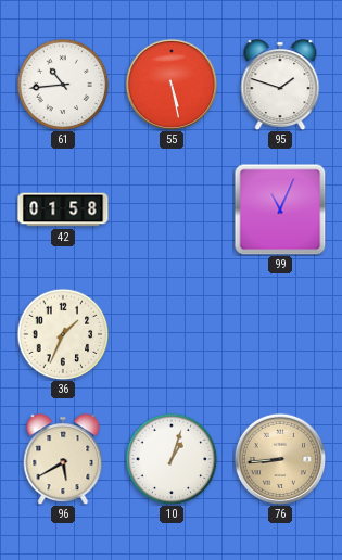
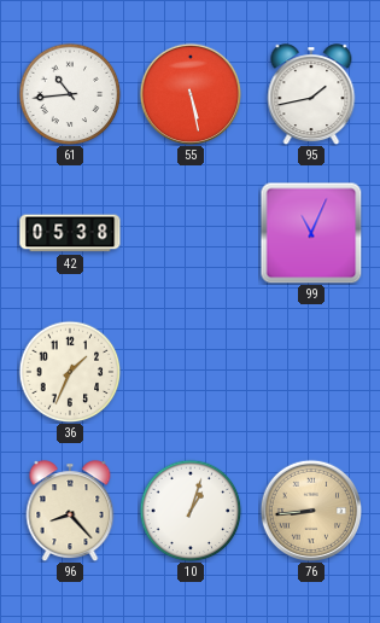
95: 1:48 -> 1:43 (311, 94)
42: 01:58 -> 05:38 (70, 233)
96: 5:40 -> 8:23 (70, 511)
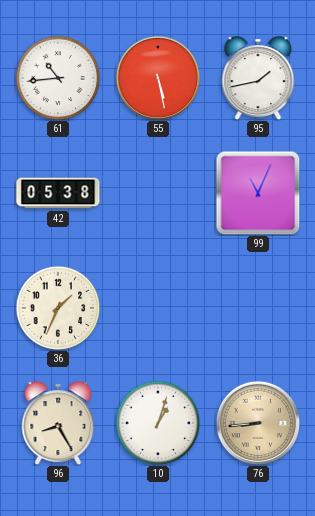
96: 8:23 -> 8:25 (58, 423)
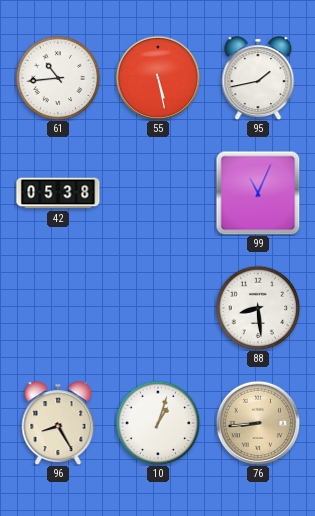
36: 1:34 -> none (58, 308)
88: none -> 8:29 (258, 308)
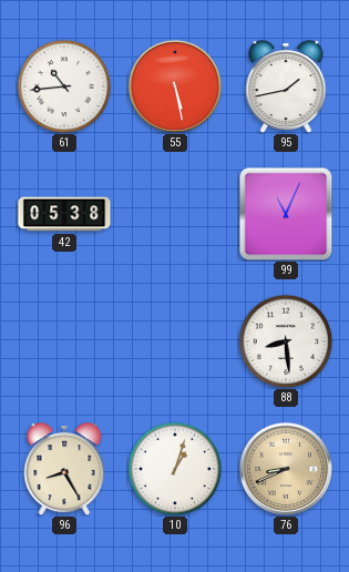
76: 8:44 -> 8:41 (286, 469)
